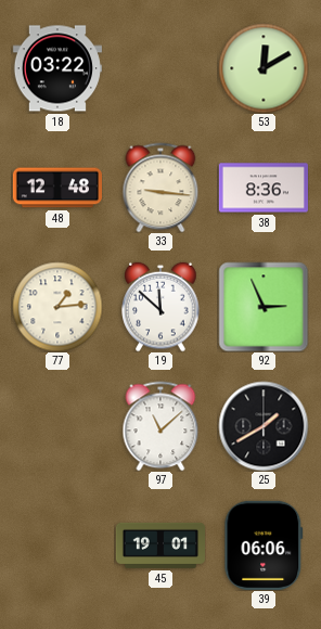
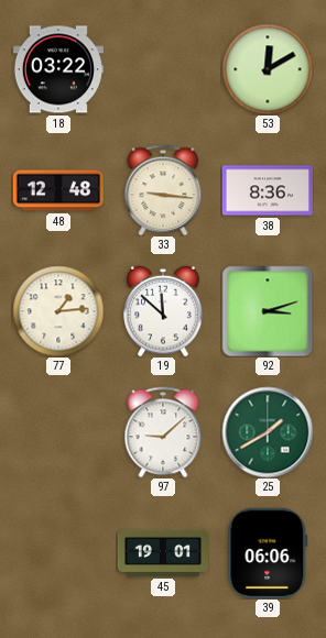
92: 2:56 -> 3:12 (268, 311)
97: 11:08 -> 9:08 (163, 432)
25 dial: black -> green (268, 432)
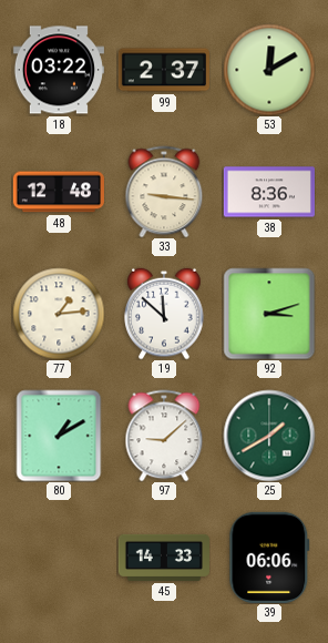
99: none -> 2:37 (164, 70)
80: none -> 1:10 (59, 436)
45: 19:01 -> 14:33 (163, 558)
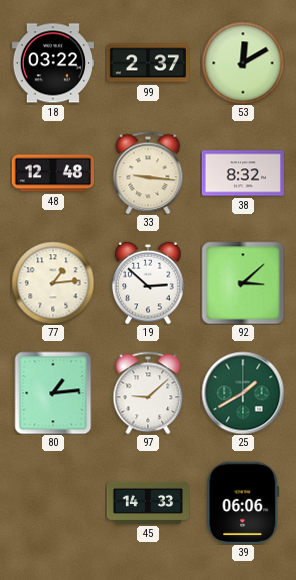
38: 8:36 -> 8:32 (243, 173)
19: 11:52 -> 2:52 (148, 283)
92: 3:12 -> 3:08 (243, 283)
80: 1:10 -> 1:14 (53, 393)
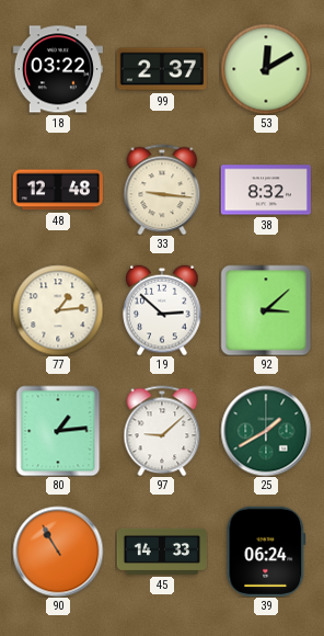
90: none -> 10:55 (58, 552)
39: 06:06 -> 06:24 (266, 552)
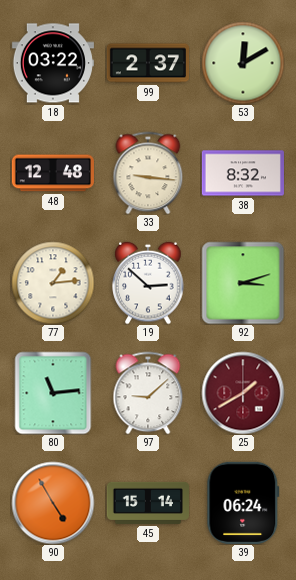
92: 3:08 -> 3:12 (243, 283)
80: 1:14 -> 11:14 (53, 393)
25 dial: green -> burgundy (243, 393)
90: 10:55 -> 4:55 (53, 503)
45: 14:33 -> 15:14 (147, 503)
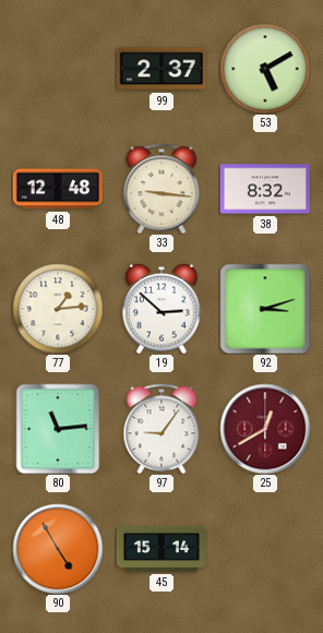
18: 03:22 -> none (53, 63)
53: 12:10 -> 5:10 (265, 69)
97: 9:08 -> 9:06 (161, 429)
25: 1:40 -> 12:40 (265, 429)
39: 06:24 -> none (243, 503)
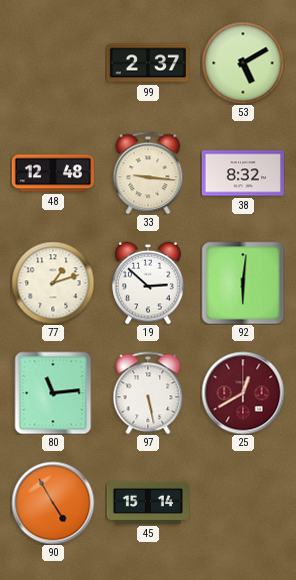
77: 1:14 -> 1:12 (53, 283)
92: 3:12 -> 6:01 (243, 283)
97: 9:06 -> 5:28 (148, 393)
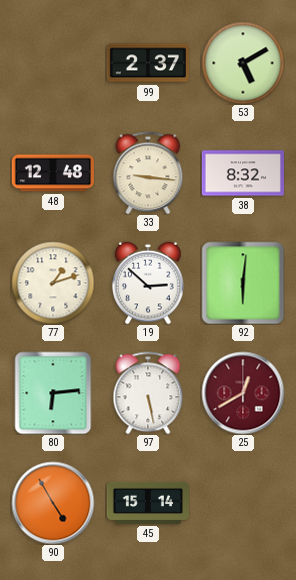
80: 11:14 -> 6:14 (53, 393)
